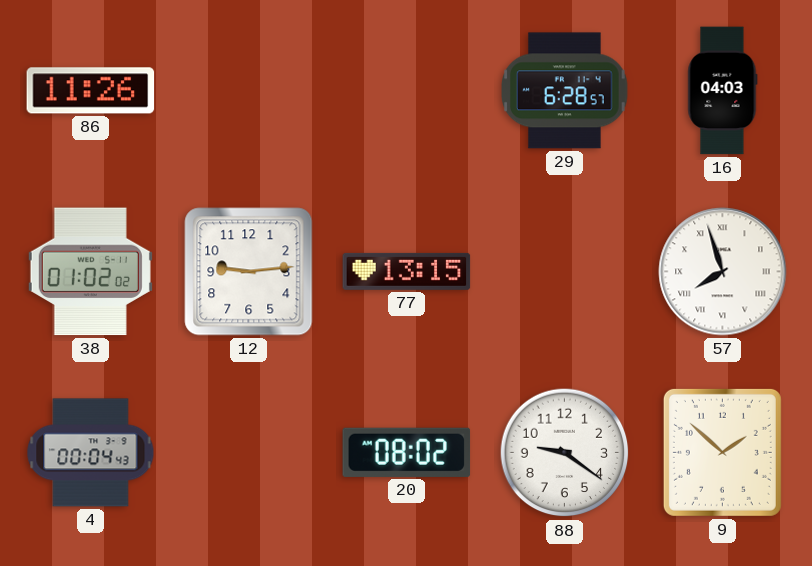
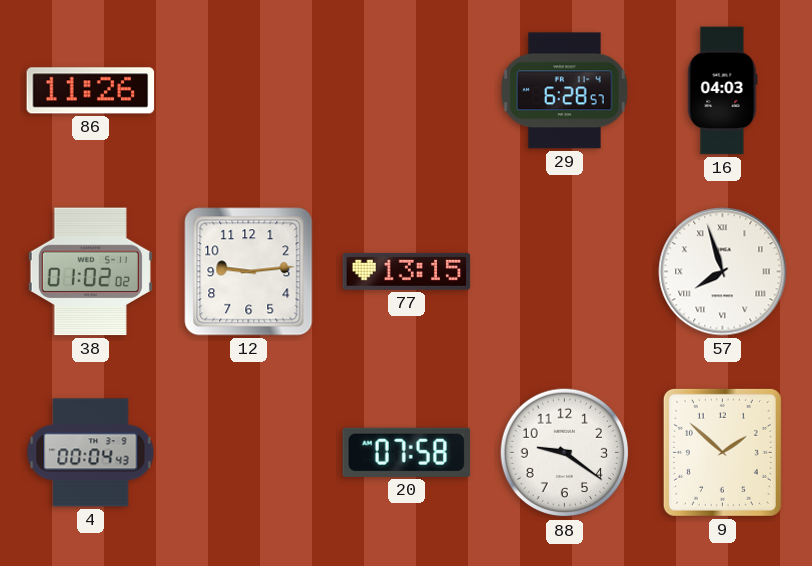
20: 08:02 -> 07:58 (407, 452)
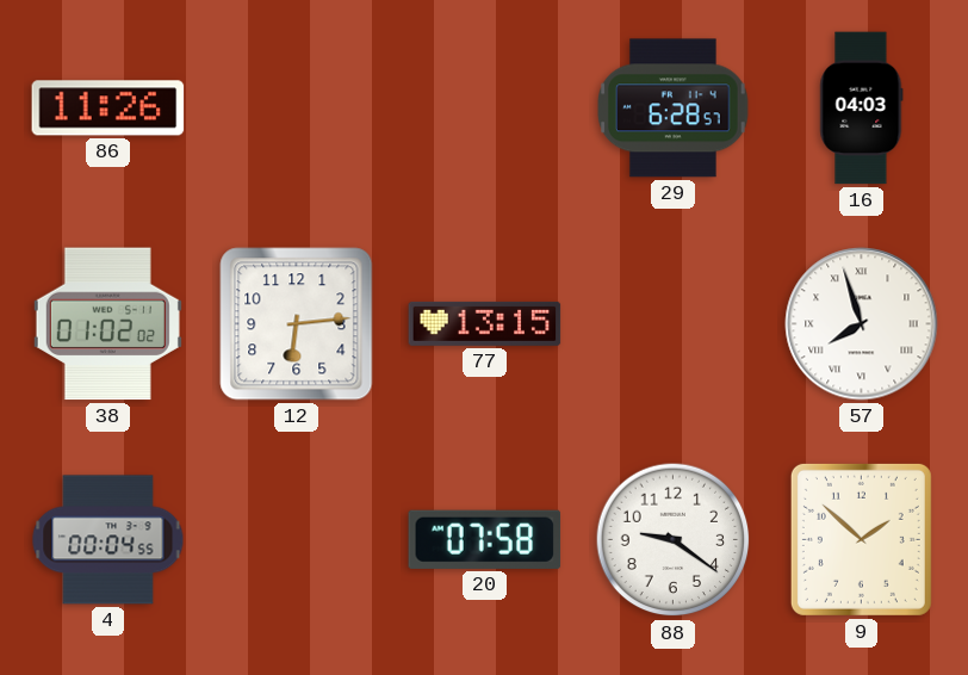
12: 9:14 -> 6:14 (297, 324)
4: 00:04:43 -> 00:04:55 (108, 540)
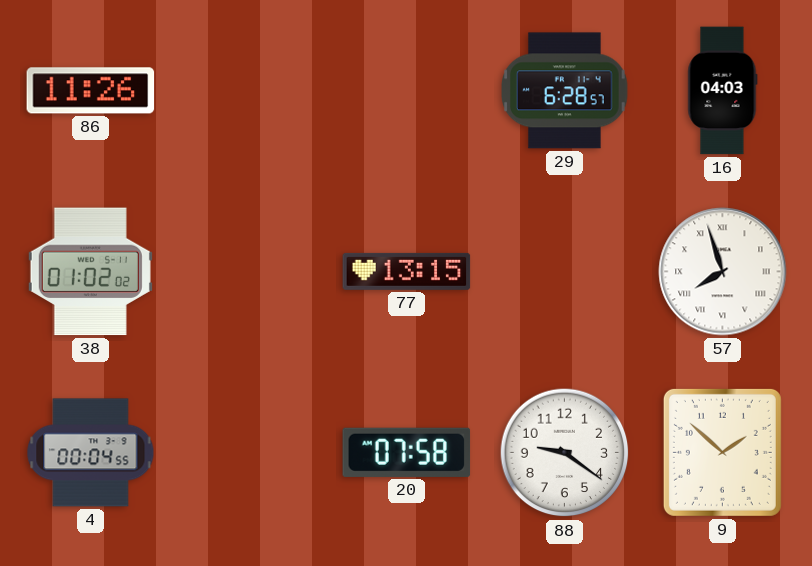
12: 6:14 -> none (297, 324)
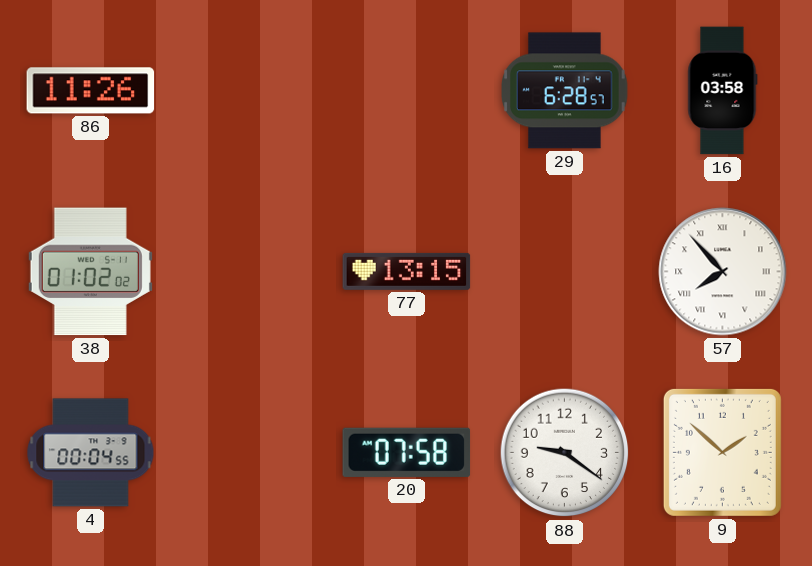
16: 04:03 -> 03:58 (723, 91)
57: 7:57 -> 7:53 (723, 272)
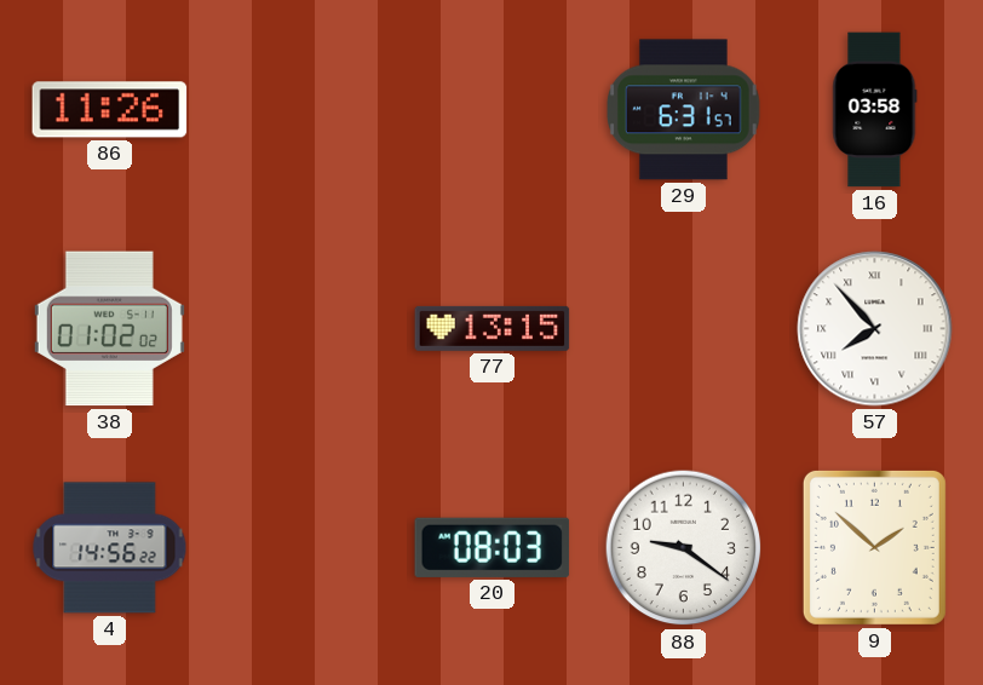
29: 6:28 -> 6:31 (684, 110)
4: 00:04 -> 14:56 (110, 548)
20: 07:58 -> 08:03 (493, 547)
